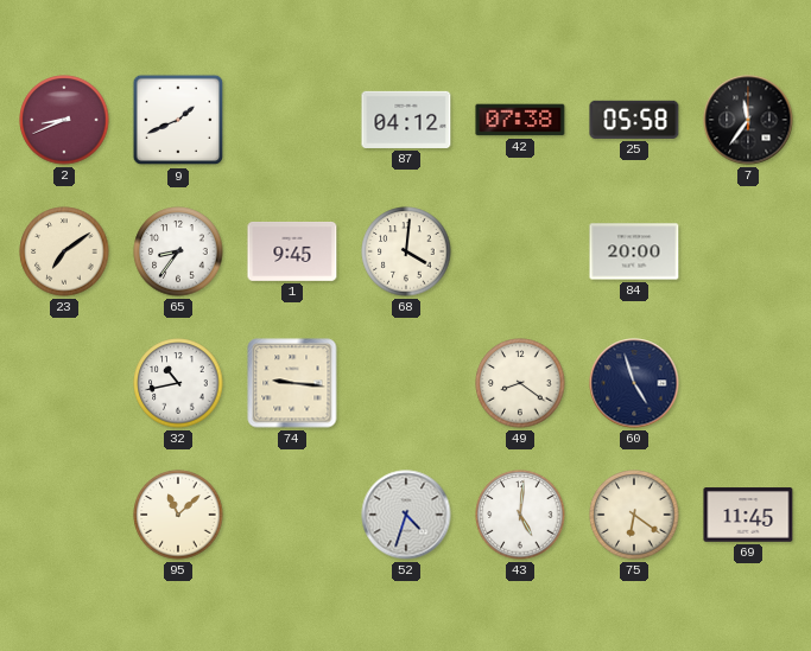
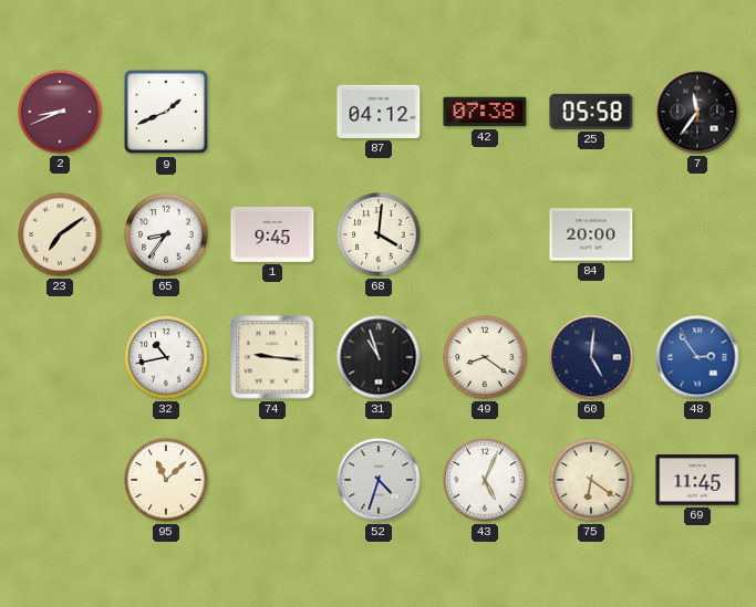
31: none -> 10:57 (379, 357)
60: 4:57 -> 5:01 (591, 357)
48: none -> 2:54 (697, 357)
43: 5:01 -> 5:04 (485, 480)
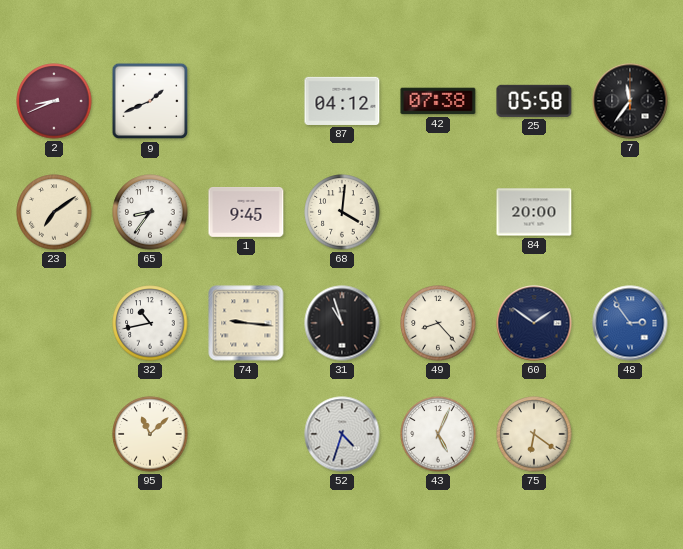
49: 8:21 -> 8:23 (438, 323)
60: 5:01 -> 1:51 (534, 323)
69: 11:45 -> none (697, 480)
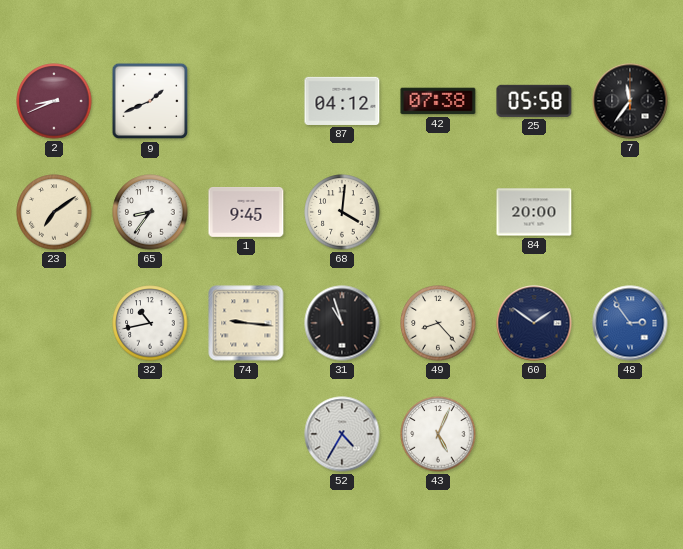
95: 11:08 -> none (150, 434)
52: 4:33 -> 4:35 (342, 434)
75: 6:21 -> none (534, 434)
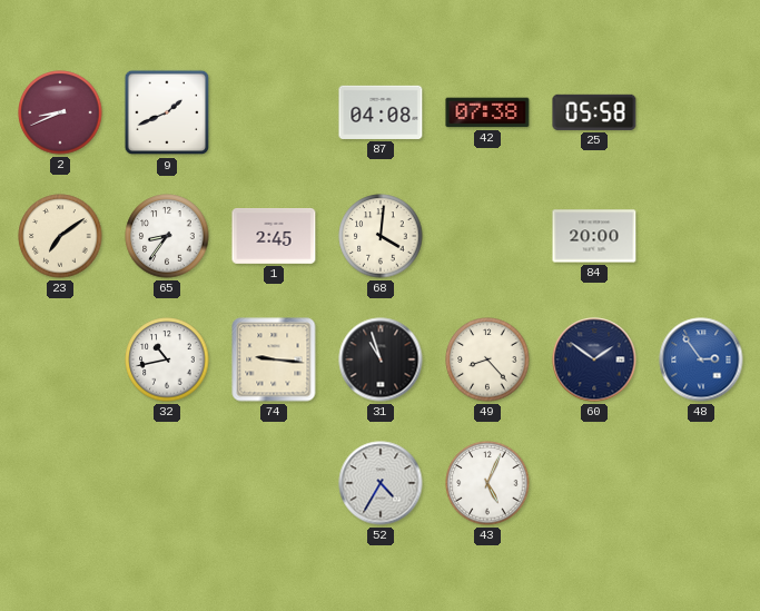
87: 04:12 -> 04:08 (381, 112)
7: 11:36 -> none (630, 101)
1: 9:45 -> 2:45 (274, 237)
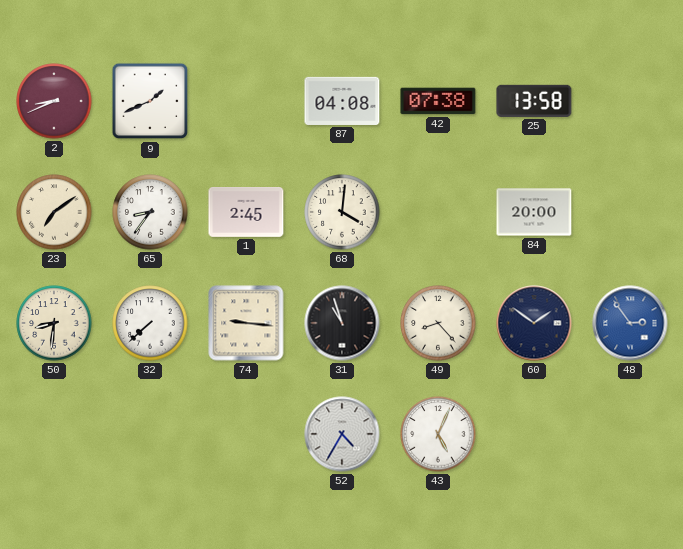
25: 05:58 -> 13:58 (534, 101)
50: none -> 8:31 (54, 323)
32: 10:43 -> 7:38 (150, 323)
